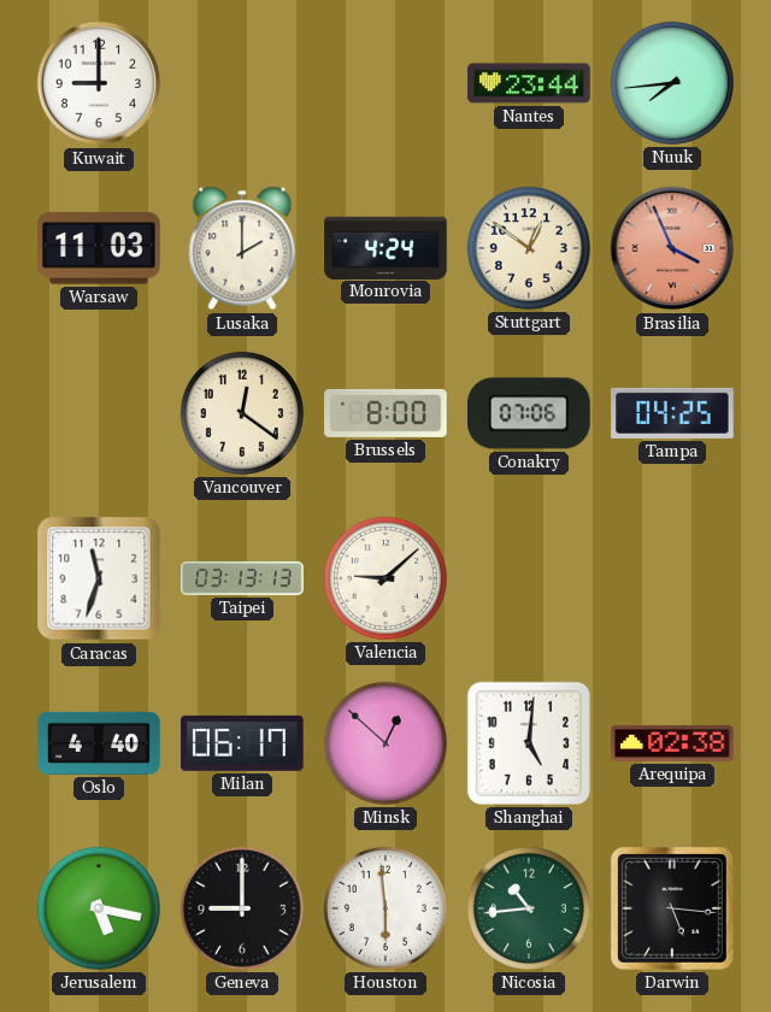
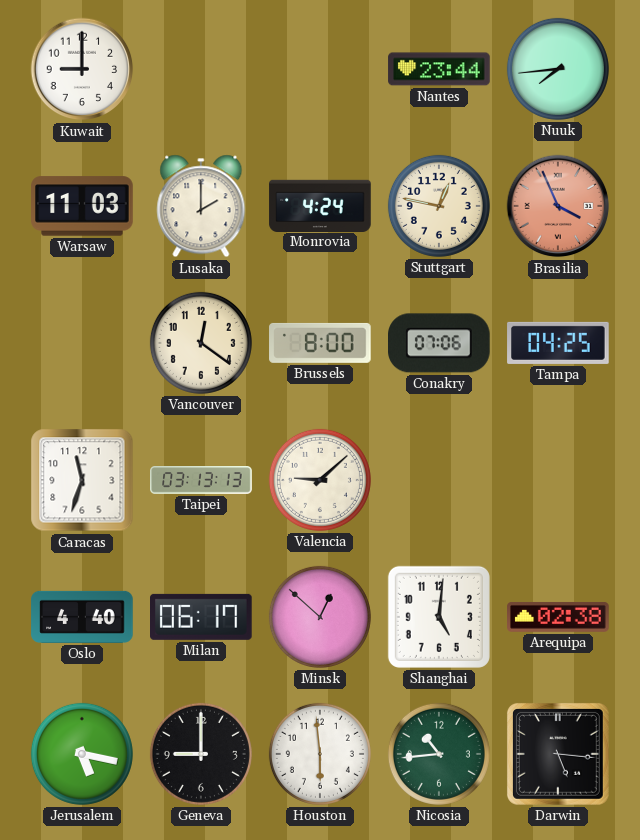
Stuttgart: 12:51 -> 12:47 (439, 206)
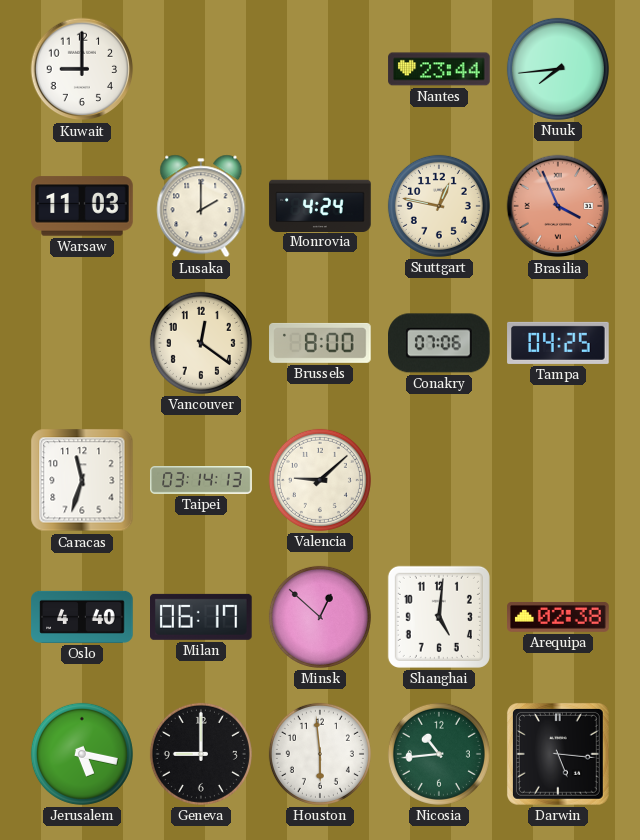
Taipei: 03:13 -> 03:14 (201, 480)
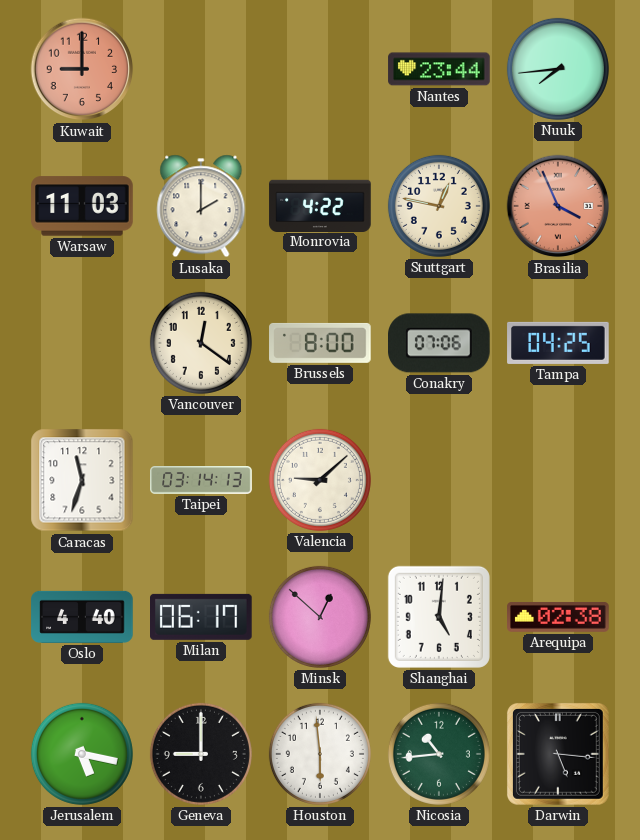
Kuwait dial: white -> salmon (82, 69)
Monrovia: 4:24 -> 4:22 (320, 205)
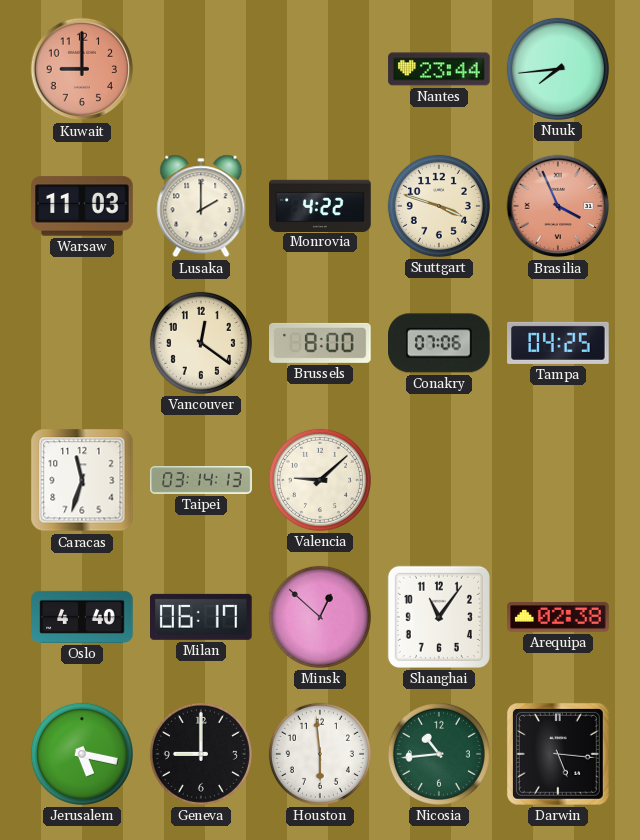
Stuttgart: 12:47 -> 3:48 (439, 206)
Shanghai: 5:01 -> 11:06 (439, 617)
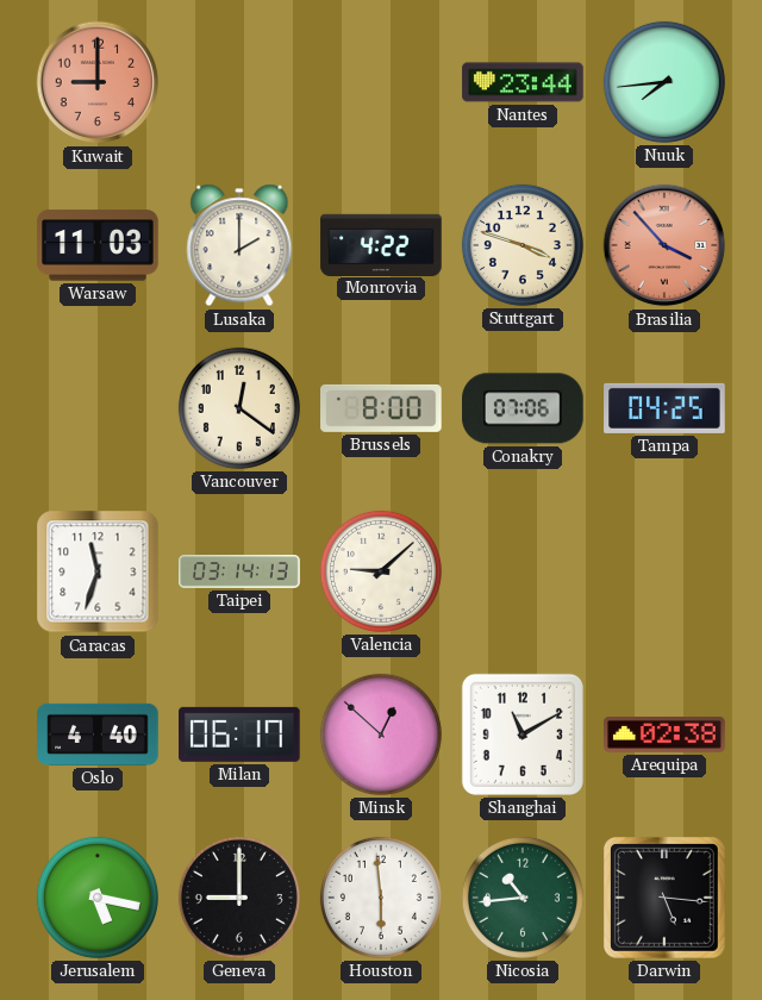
Brasilia: 3:56 -> 3:53 (664, 245)
Shanghai: 11:06 -> 11:10 (523, 735)
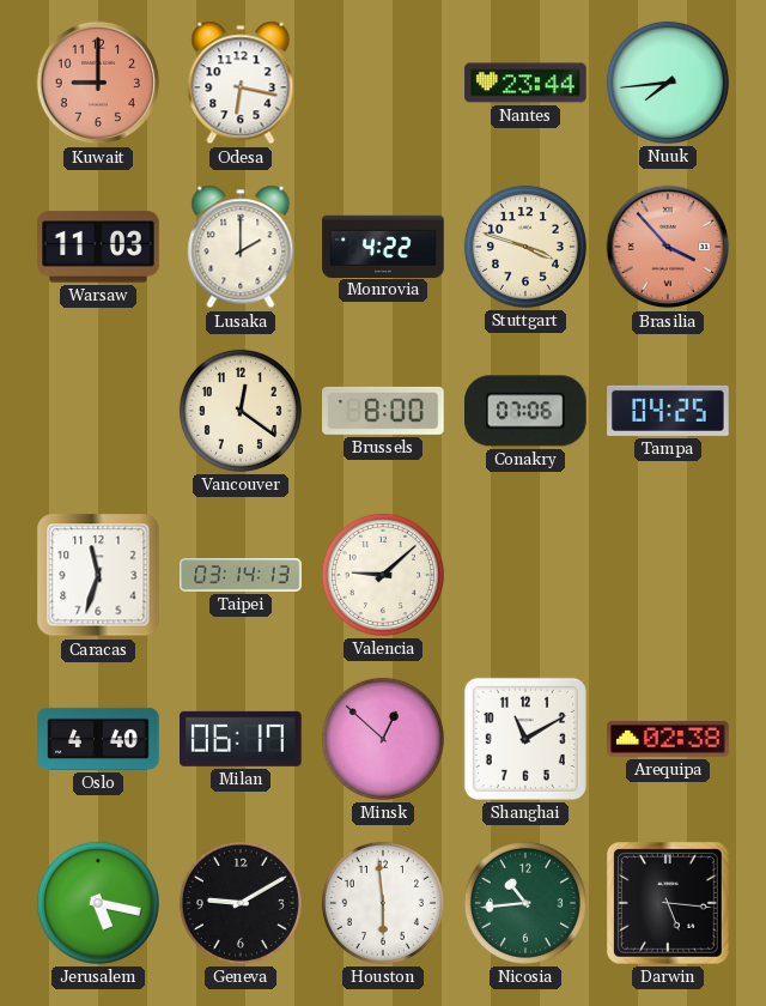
Odesa: none -> 6:17 (241, 83)
Geneva: 9:00 -> 9:10 (241, 903)
